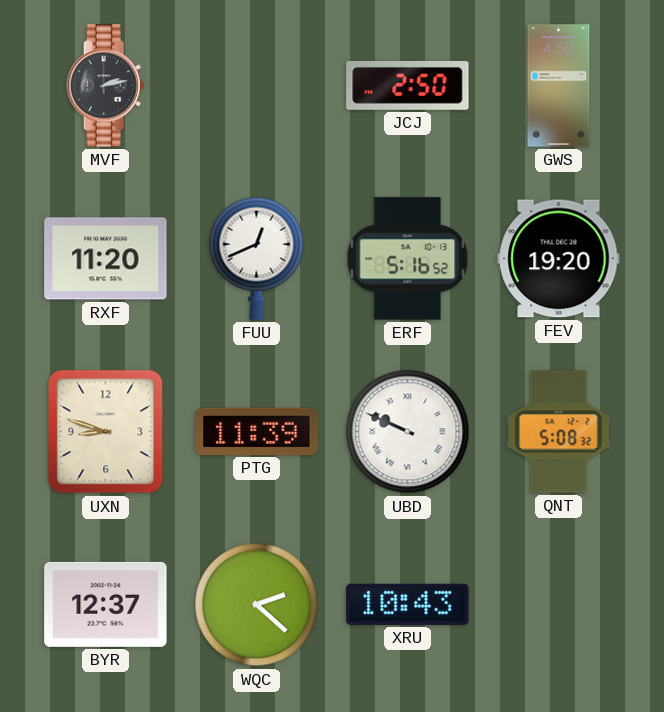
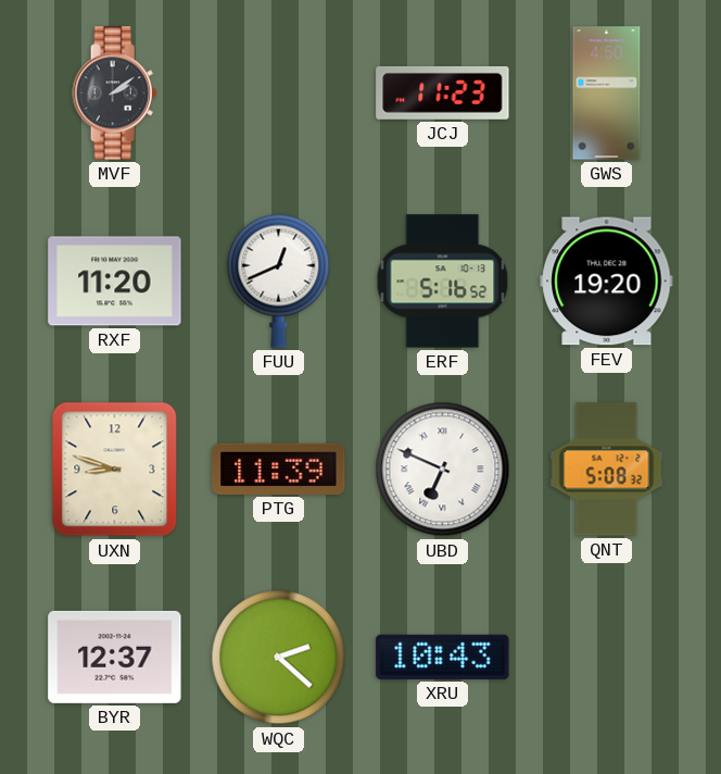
MVF: 2:13 -> 2:09 (115, 93)
JCJ: 2:50 -> 11:23 (443, 92)
UBD: 9:49 -> 6:49 (443, 470)
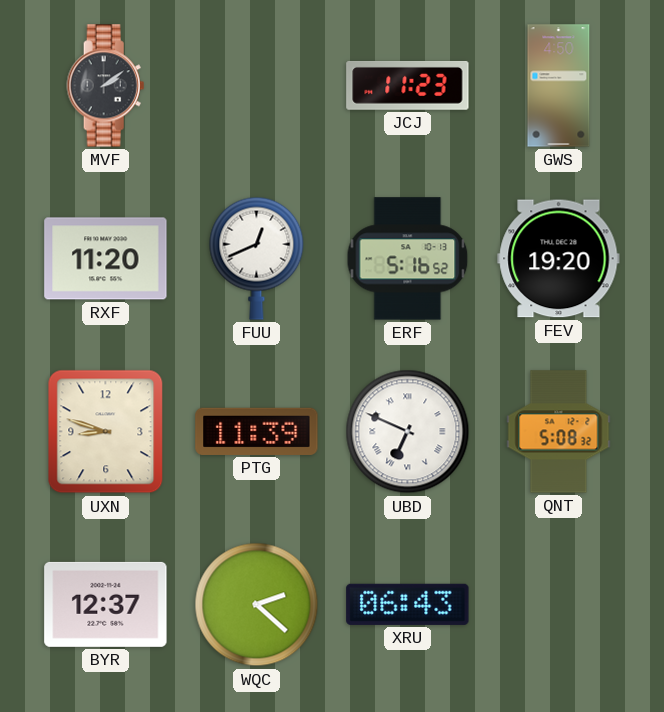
XRU: 10:43 -> 06:43 (408, 604)
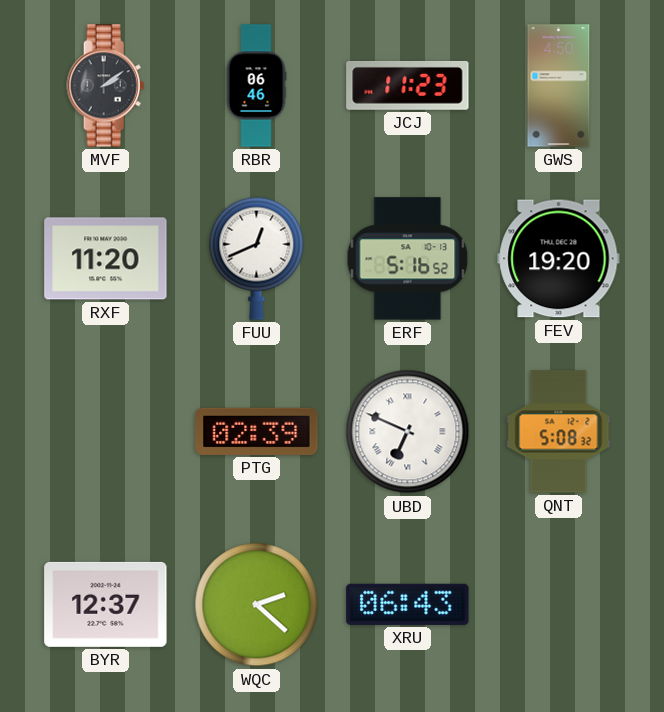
RBR: none -> 06:46 (256, 86)
UXN: 8:48 -> none (106, 432)
PTG: 11:39 -> 02:39 (257, 431)
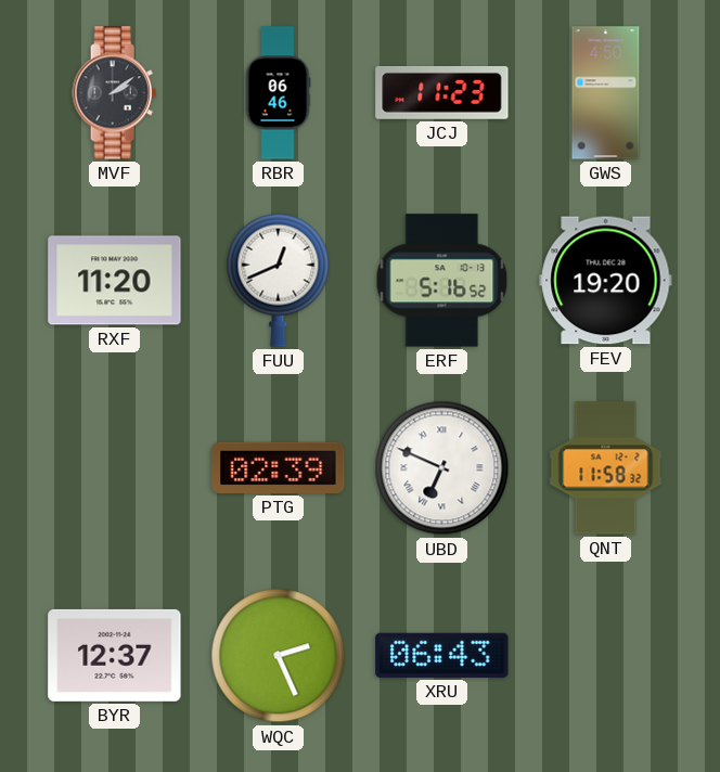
QNT: 5:08 -> 11:58 (606, 468)
WQC: 2:22 -> 2:26 (279, 656)
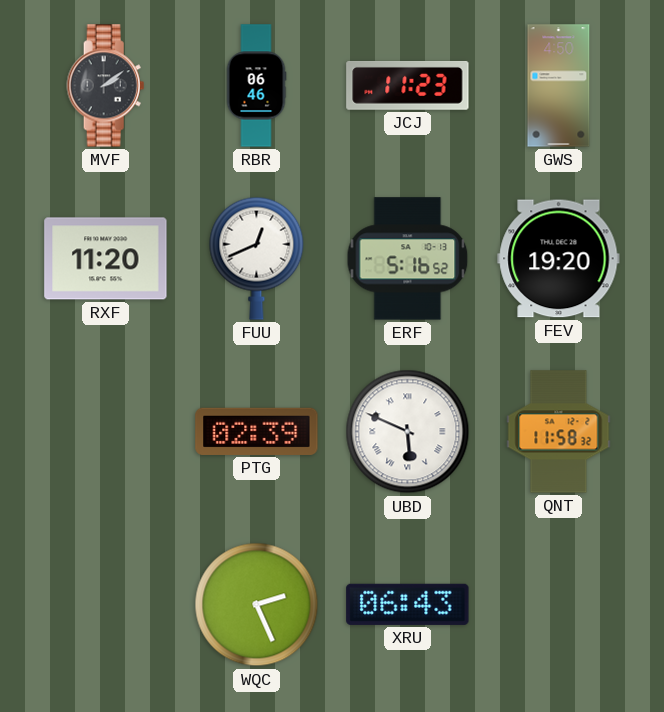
UBD: 6:49 -> 5:49 (408, 432)
BYR: 12:37 -> none (115, 655)
